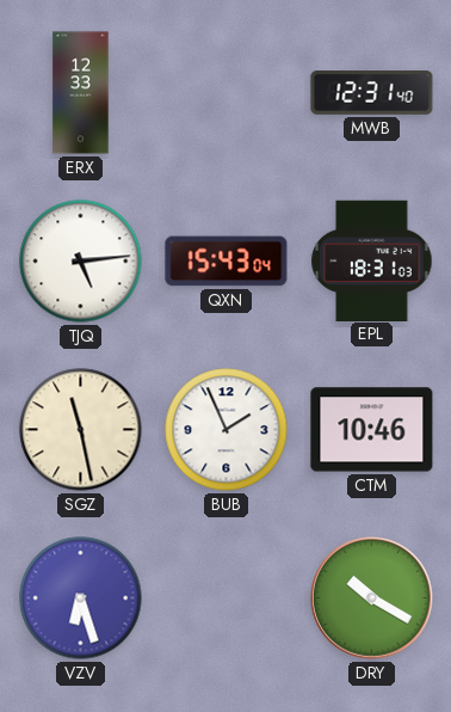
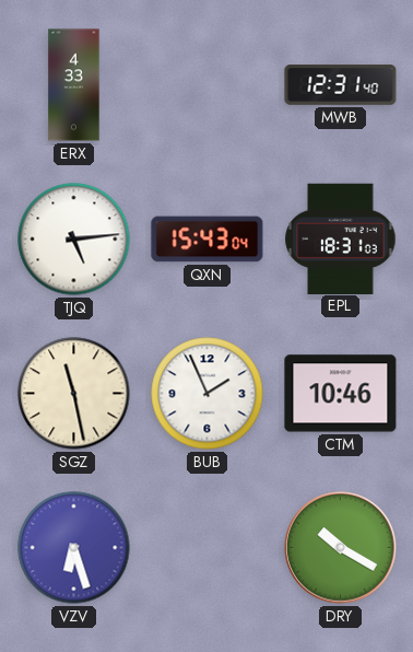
ERX: 12:33 -> 4:33 (74, 85)
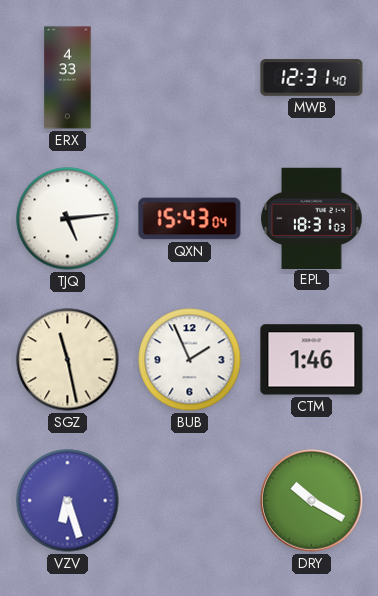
CTM: 10:46 -> 1:46 (312, 360)
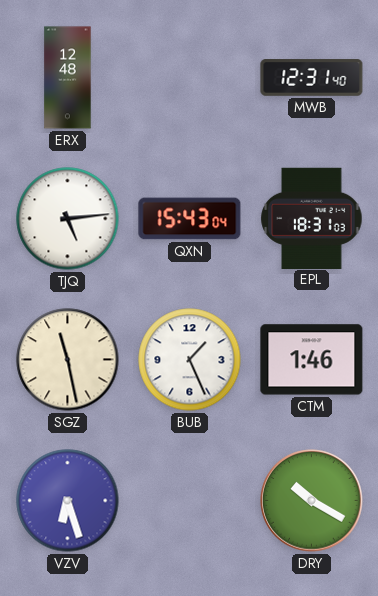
ERX: 4:33 -> 12:48 (68, 78)
BUB: 1:56 -> 1:26 (190, 360)
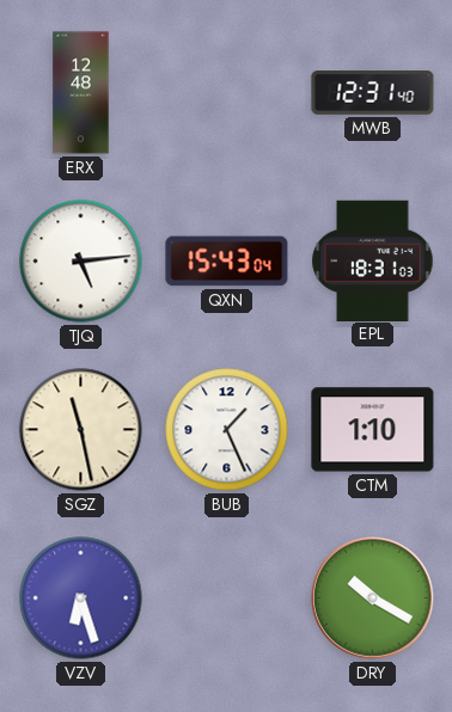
CTM: 1:46 -> 1:10 (373, 430)
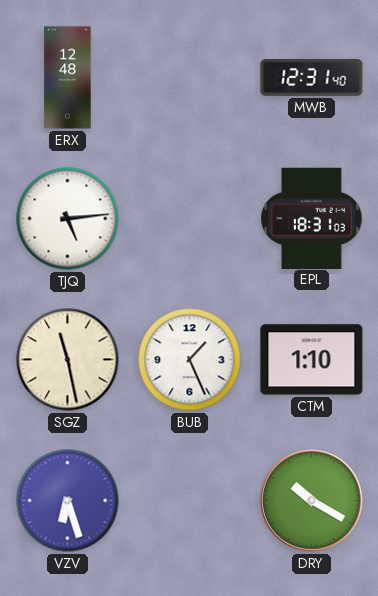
QXN: 15:43 -> none (227, 262)
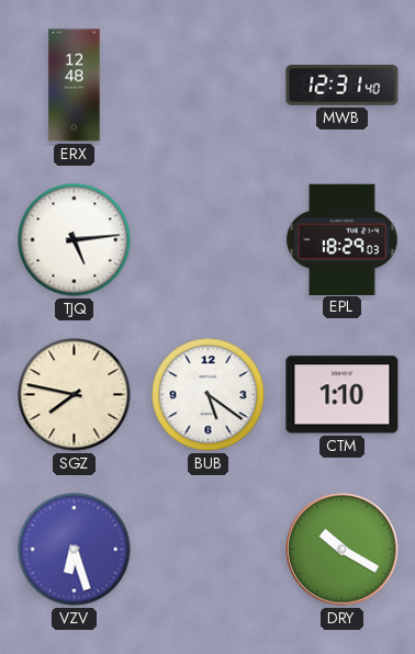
EPL: 18:31 -> 18:29 (343, 239)
SGZ: 11:28 -> 7:47 (75, 395)
BUB: 1:26 -> 5:21 (209, 395)
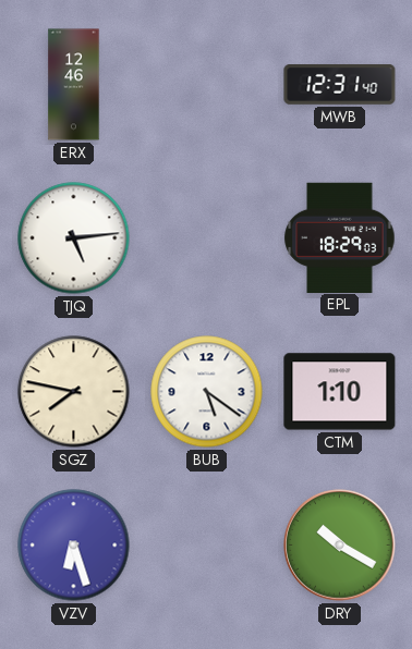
ERX: 12:48 -> 12:46 (74, 85)
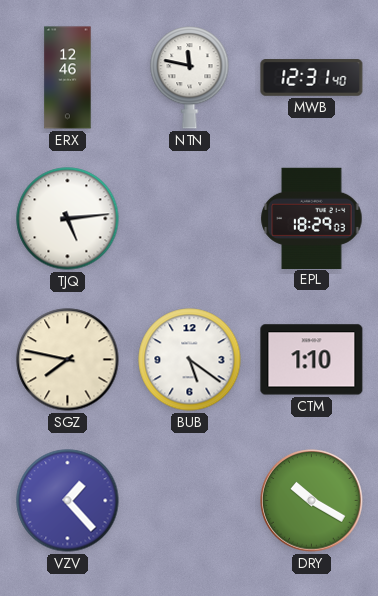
NTN: none -> 11:47 (190, 78)
VZV: 6:27 -> 1:23 (68, 501)
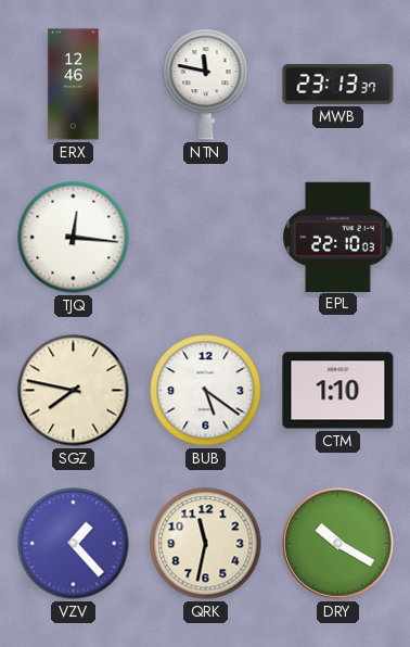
MWB: 12:31 -> 23:13 (338, 85)
TJQ: 5:14 -> 12:16 (74, 238)
EPL: 18:29 -> 22:10 (338, 237)
QRK: none -> 11:32 (206, 544)
